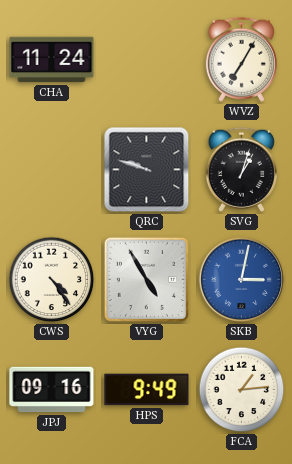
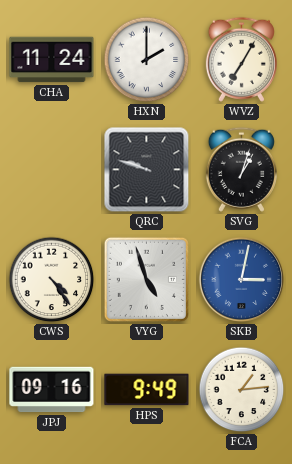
HXN: none -> 2:00 (147, 60)
VYG: 4:55 -> 4:57 (146, 279)
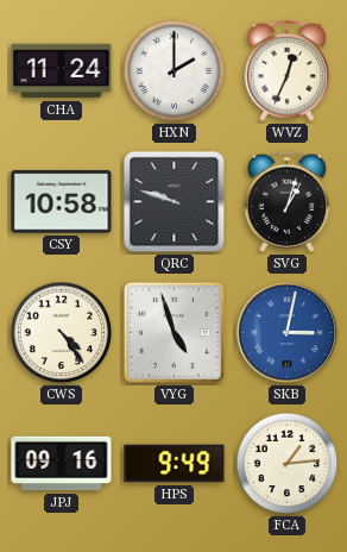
WVZ: 7:05 -> 12:34 (286, 70)
CSY: none -> 10:58 (62, 202)
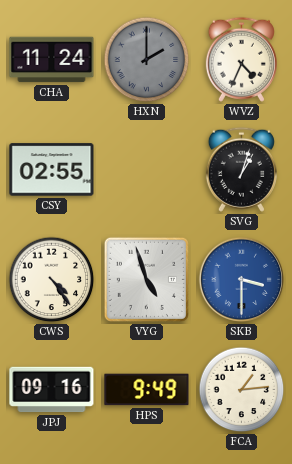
HXN dial: white -> grey (147, 60)
WVZ: 12:34 -> 4:34 (241, 59)
CSY: 10:58 -> 02:55 (52, 170)
QRC: 9:48 -> none (175, 202)
SKB: 3:02 -> 3:30 (242, 280)
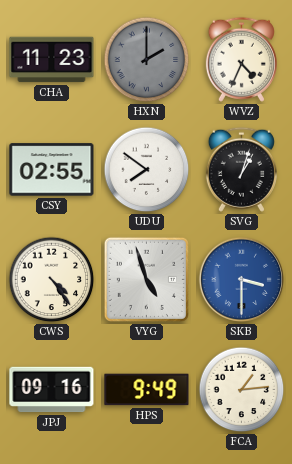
CHA: 11:24 -> 11:23 (52, 60)
UDU: none -> 7:51 (147, 170)
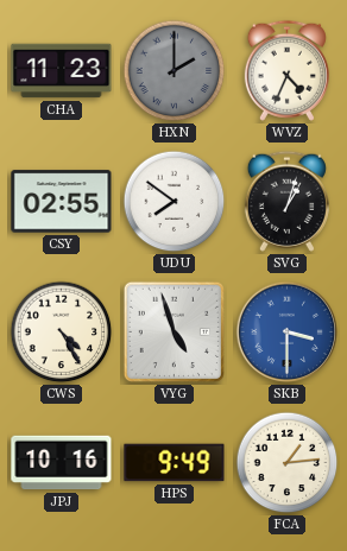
CWS: 4:24 -> 4:25 (62, 332)
JPJ: 09:16 -> 10:16 (62, 463)
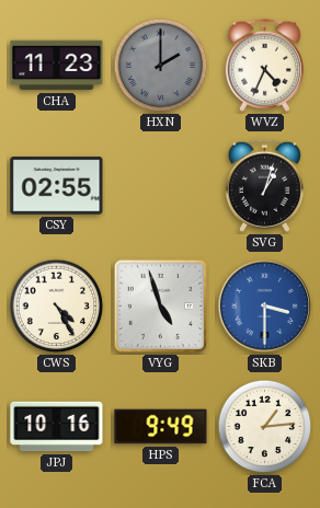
UDU: 7:51 -> none (175, 202)
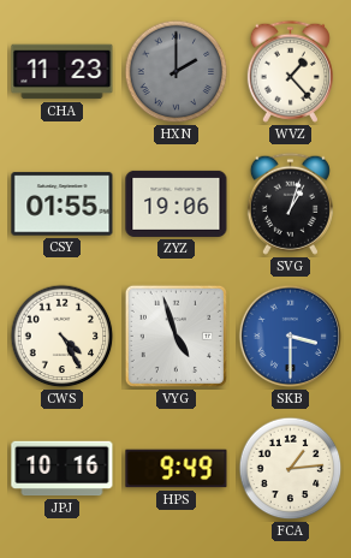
WVZ: 4:34 -> 1:23 (290, 71)
CSY: 02:55 -> 01:55 (63, 204)
ZYZ: none -> 19:06 (177, 203)
